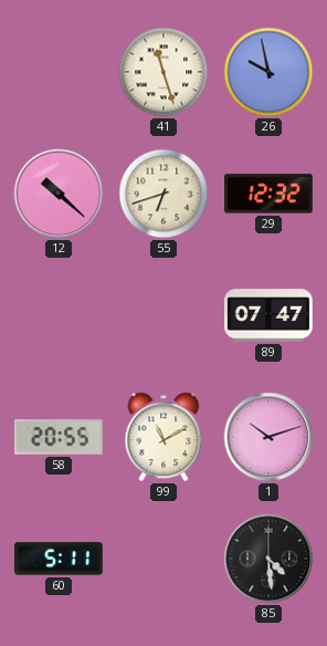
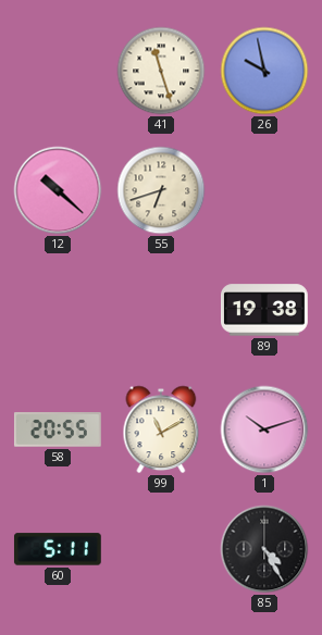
29: 12:32 -> none (270, 194)
89: 07:47 -> 19:38 (265, 310)
85: 4:29 -> 4:25 (264, 549)
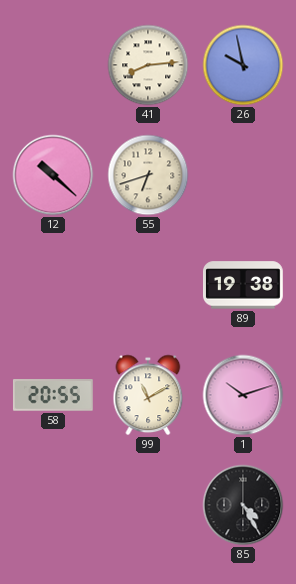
41: 11:27 -> 8:14 (148, 65)
60: 5:11 -> none (58, 549)
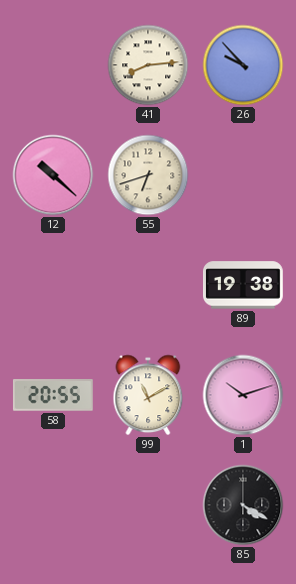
26: 9:58 -> 9:53 (243, 65)
85: 4:25 -> 4:20 (243, 505)
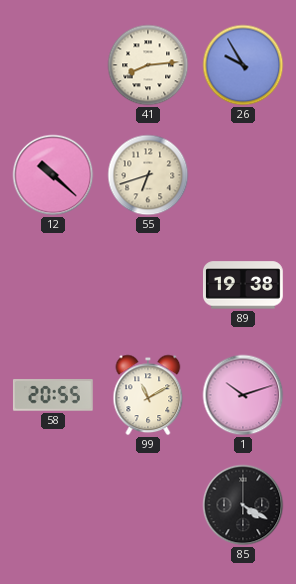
26: 9:53 -> 9:55 (243, 65)
